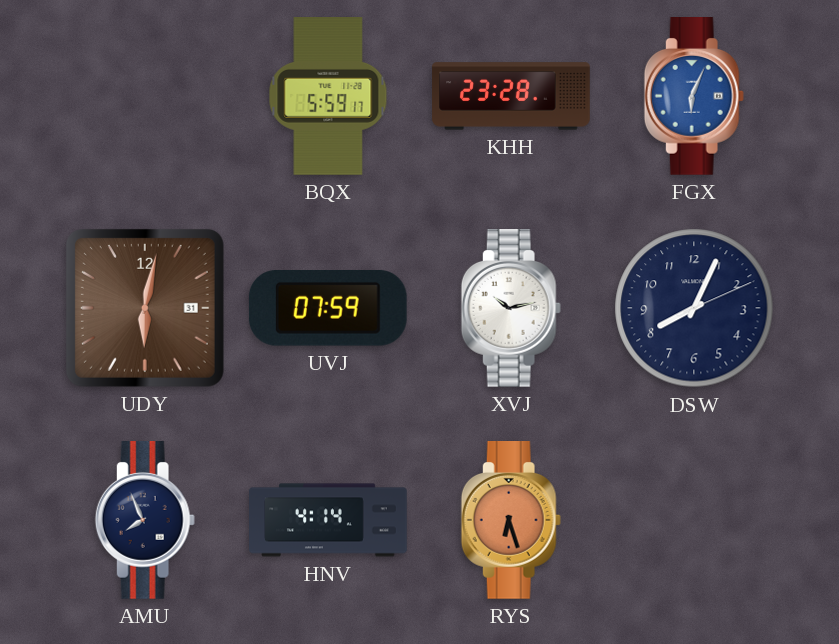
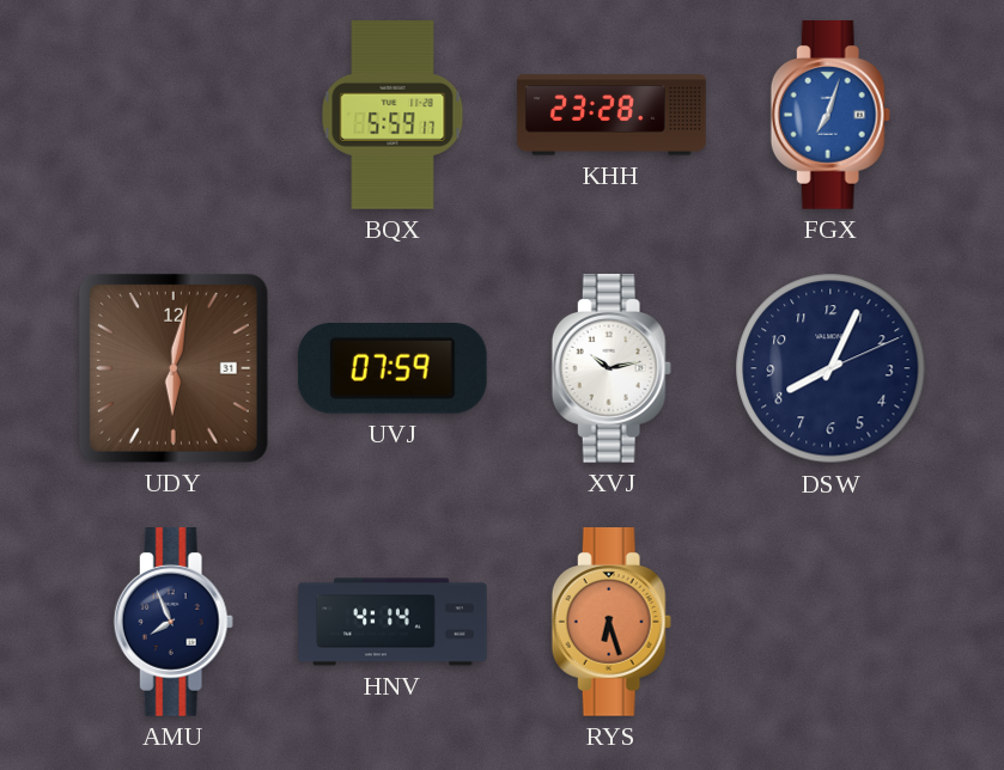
FGX: 6:04 -> 7:03 (830, 116)
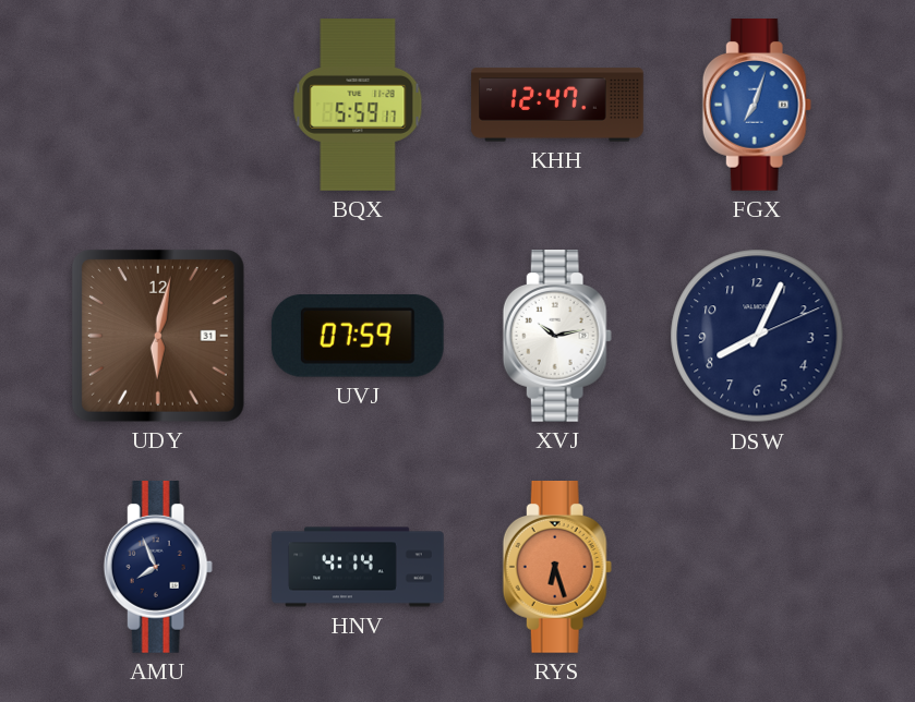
KHH: 23:28 -> 12:47 (557, 105)
